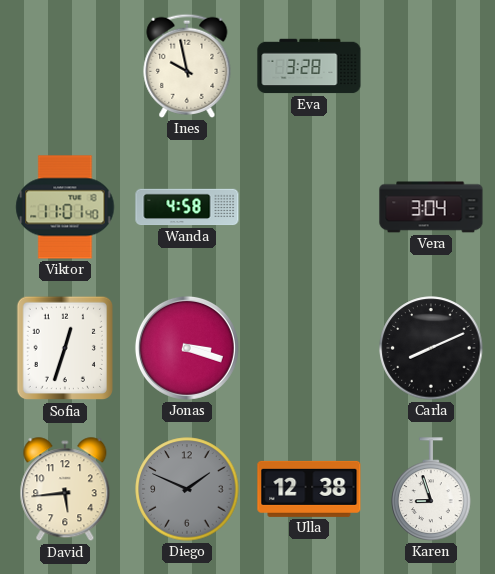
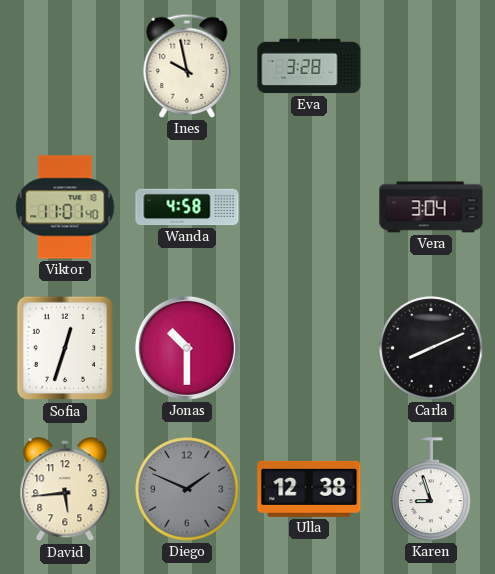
Jonas: 3:18 -> 10:30 (187, 348)
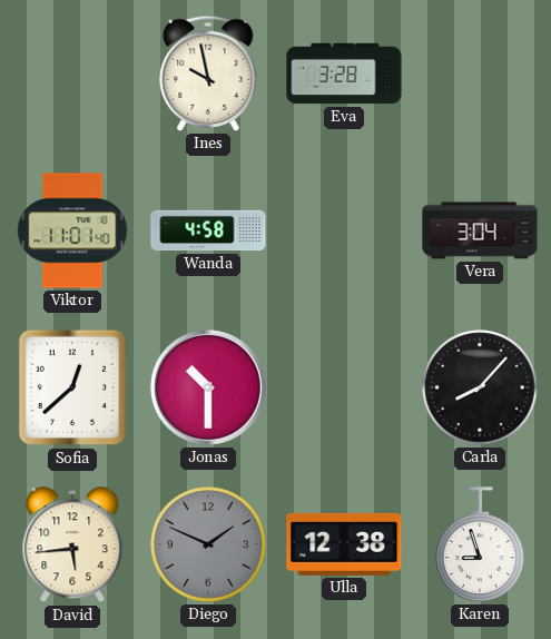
Sofia: 12:33 -> 12:38 (71, 387)
Carla: 8:11 -> 8:07 (480, 387)
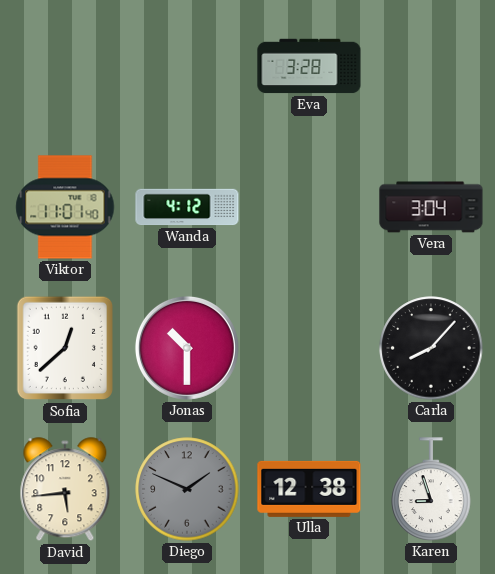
Ines: 9:58 -> none (208, 73)
Wanda: 4:58 -> 4:12 (187, 207)
